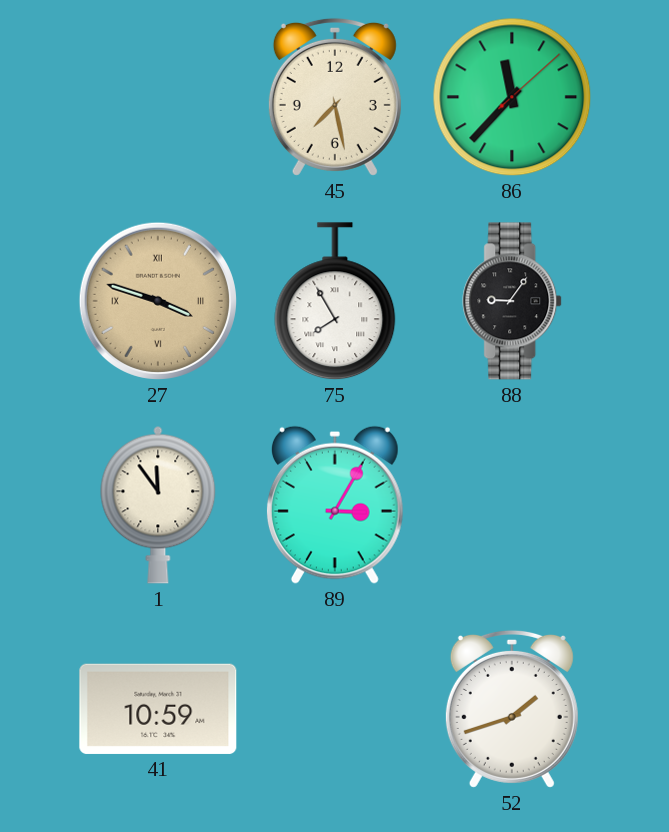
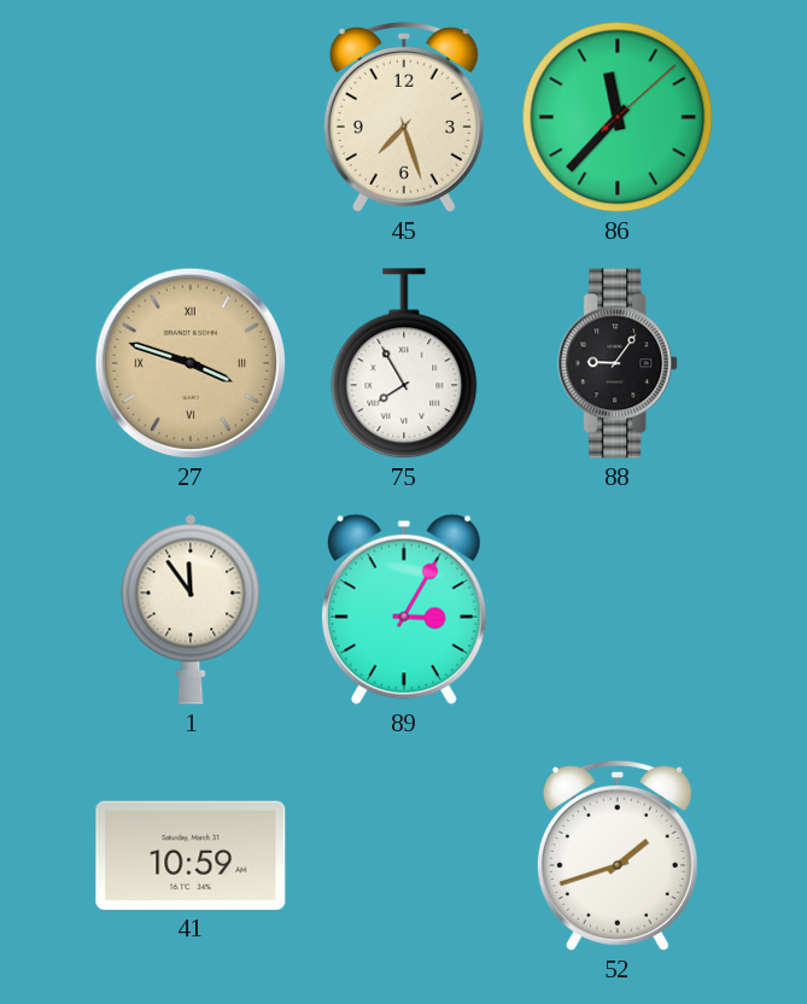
45: 7:28 -> 7:27 (404, 117)
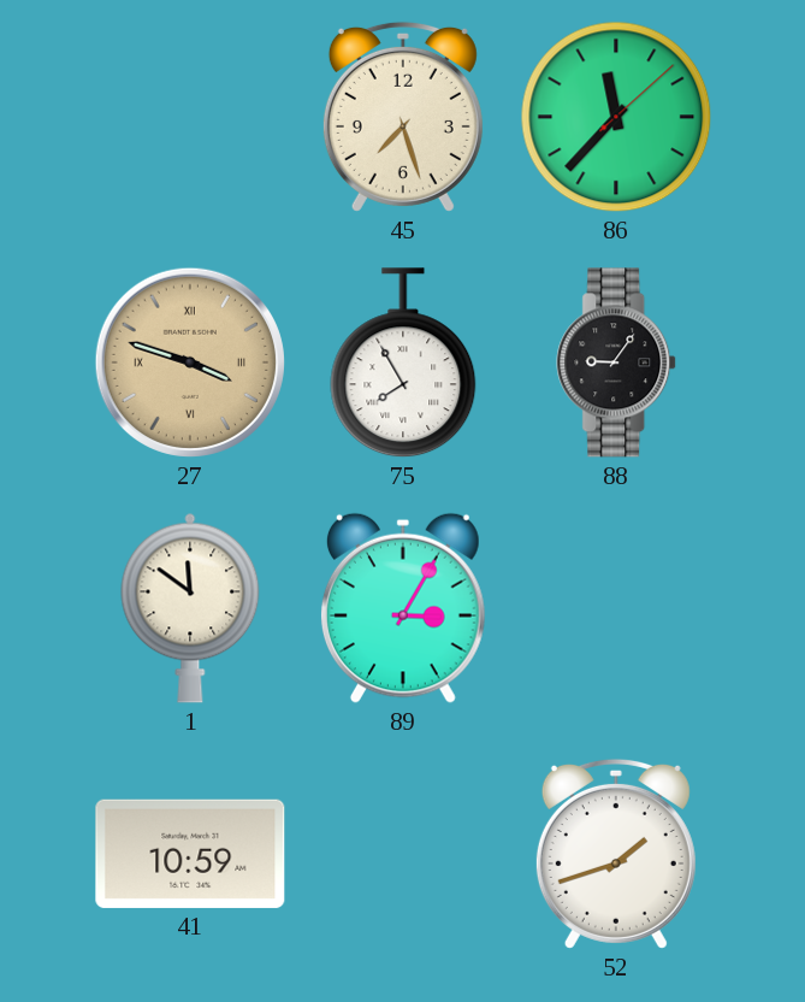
1: 11:54 -> 11:51 (190, 608)
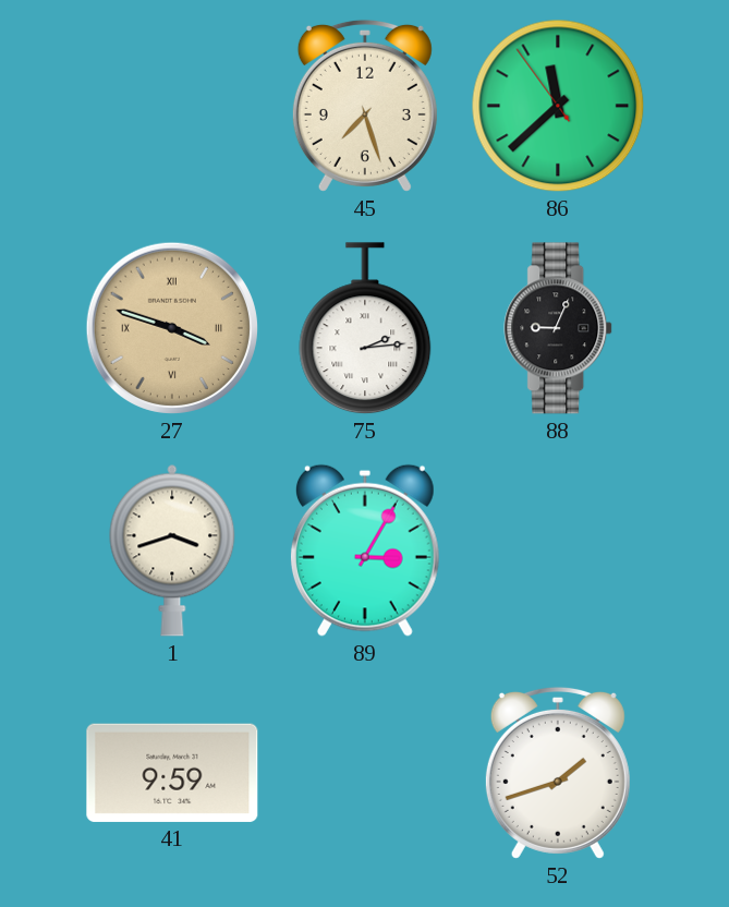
86: 11:37:08 -> 11:37:54 (558, 106)
75: 7:55 -> 2:14 (365, 329)
88: 9:06 -> 9:04 (559, 328)
1: 11:51 -> 3:42 (172, 551)
41: 10:59 -> 9:59 (172, 773)
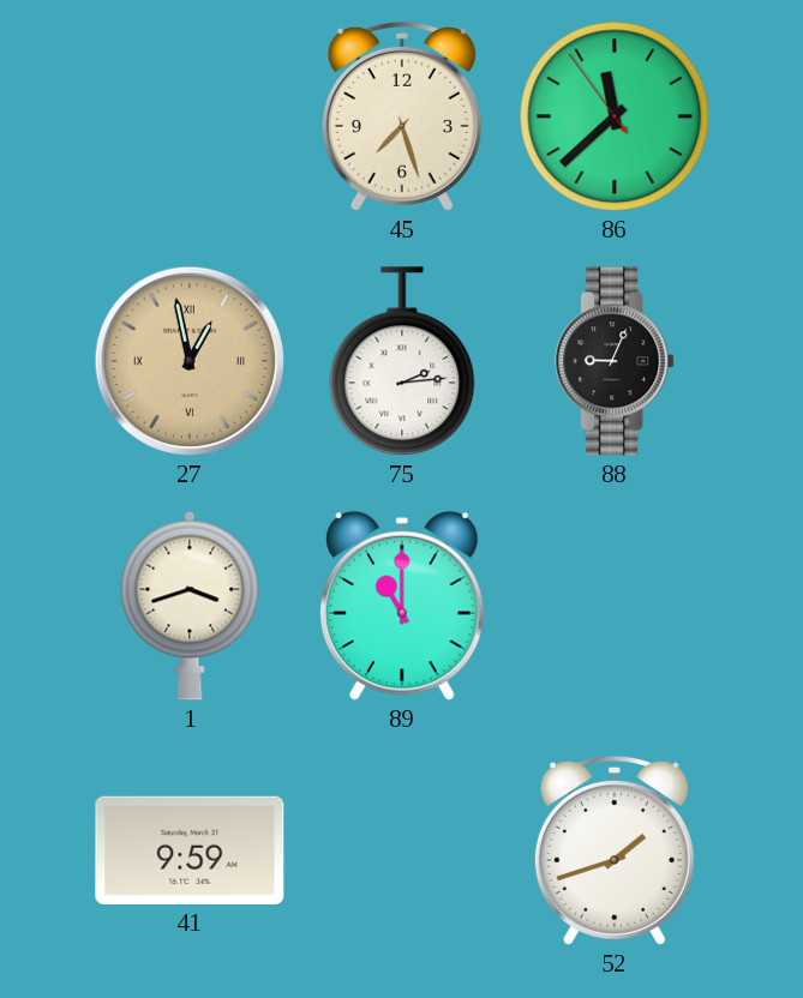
27: 3:48 -> 12:58 (190, 361)
89: 3:05 -> 11:00 (402, 606)
